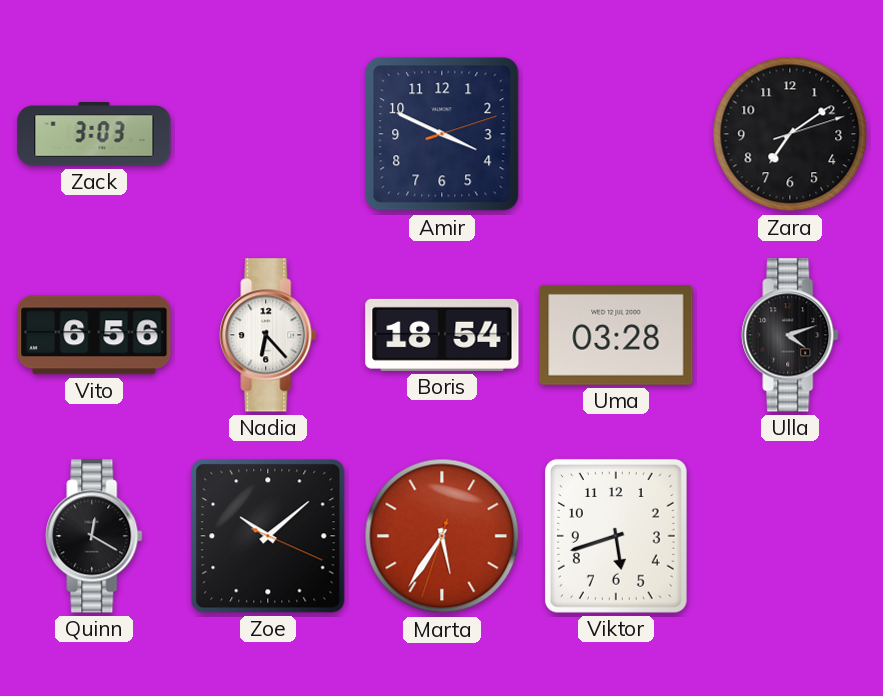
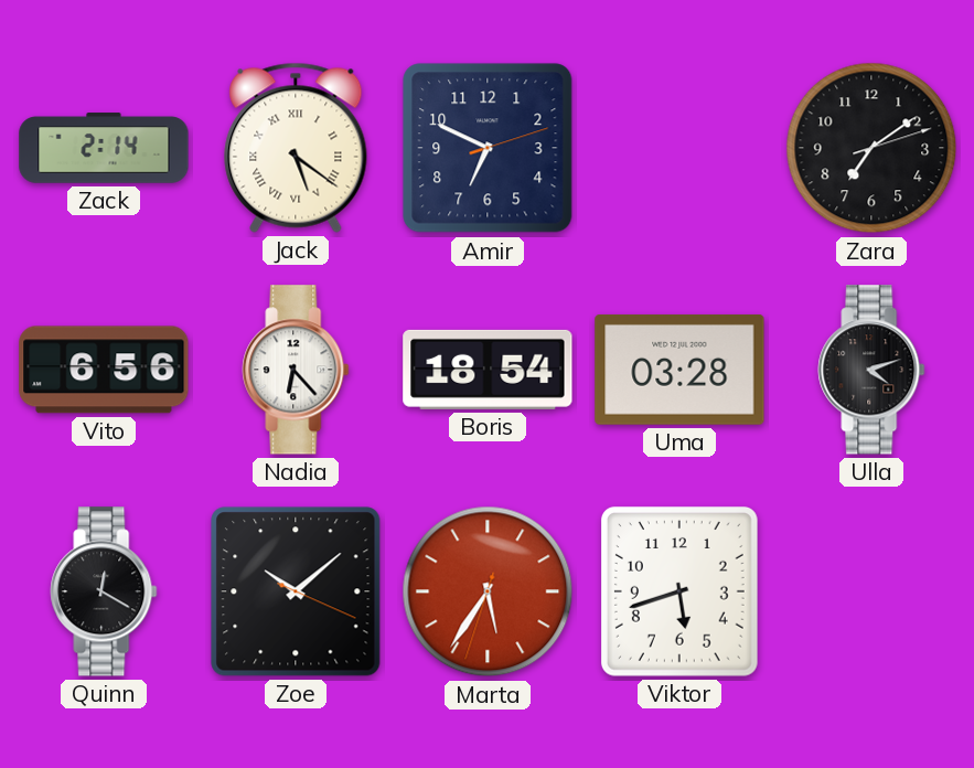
Zack: 3:03 -> 2:14 (104, 148)
Jack: none -> 5:21 (296, 148)
Amir: 3:49 -> 6:49 (488, 148)
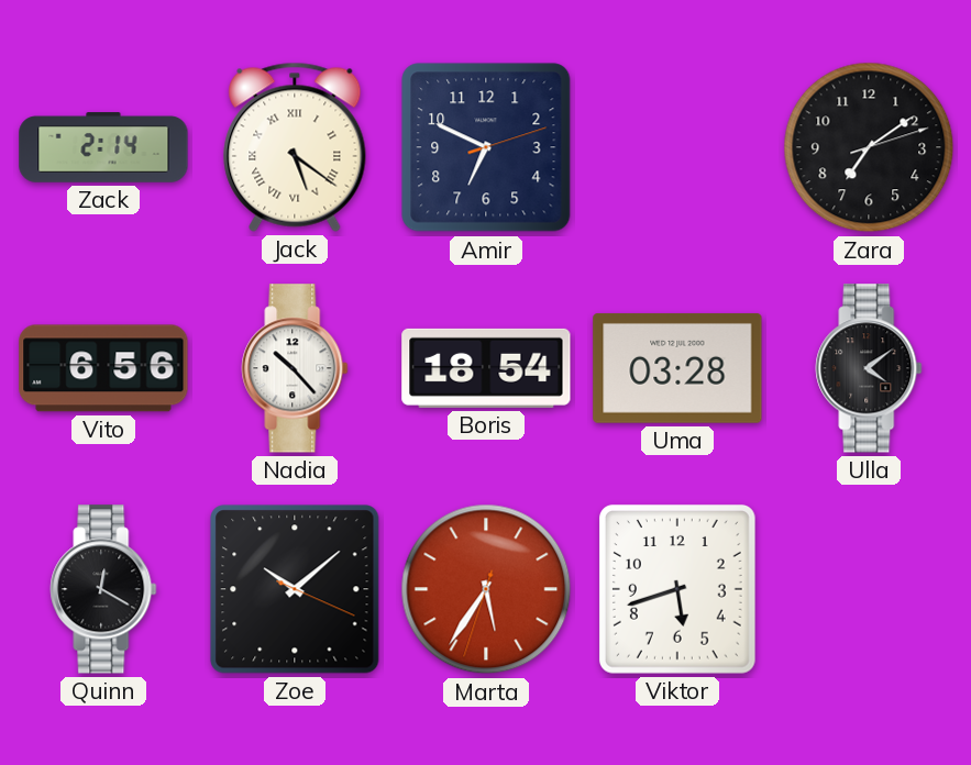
Nadia: 6:23 -> 10:23 (295, 368)
Ulla: 4:12 -> 4:09 (869, 368)
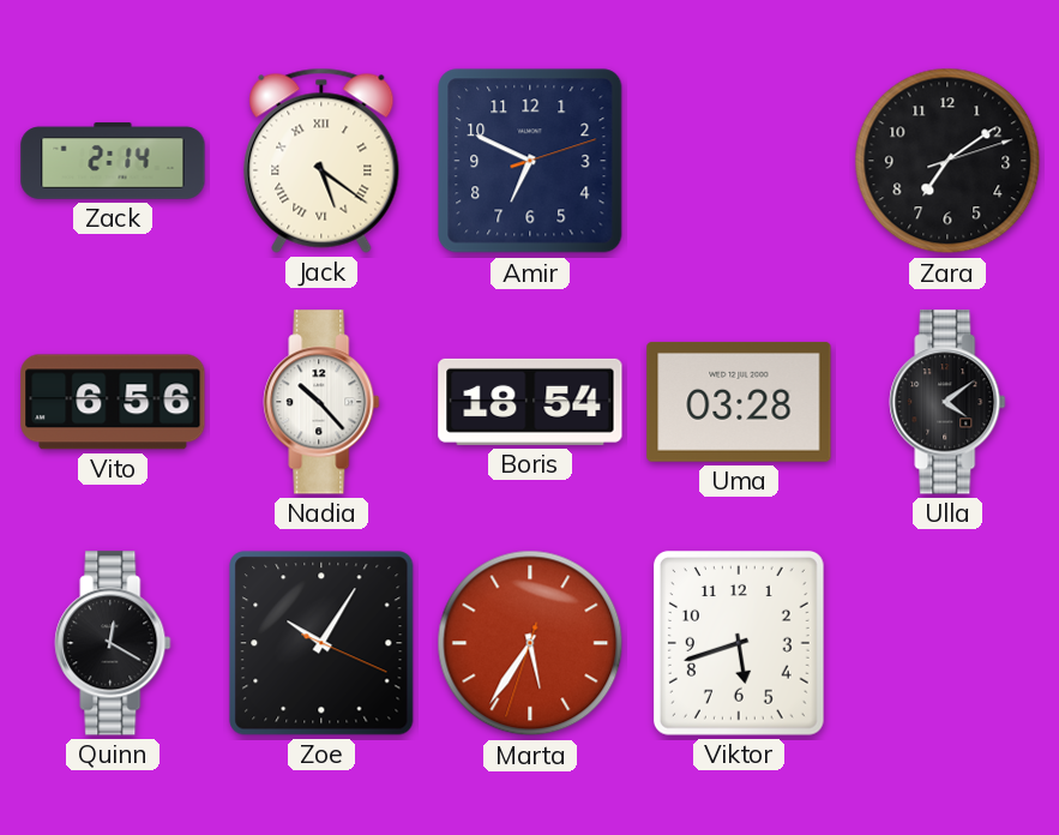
Zoe: 10:08 -> 10:05 (321, 643)
